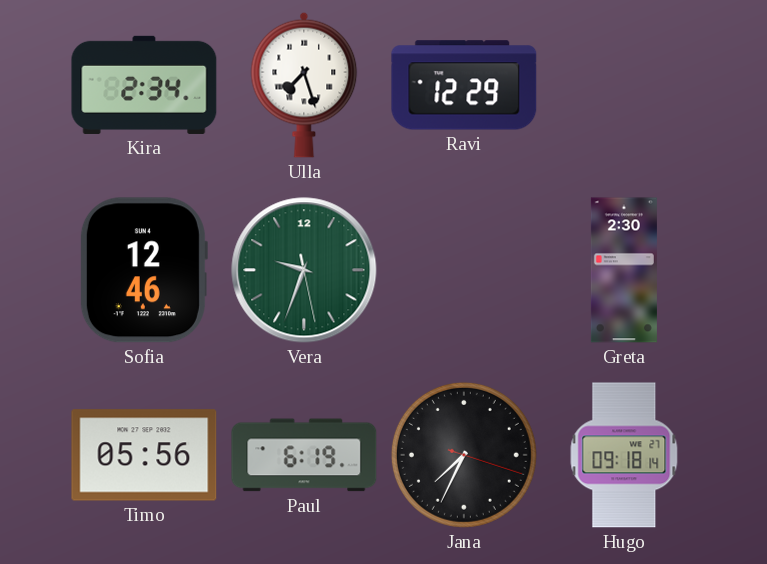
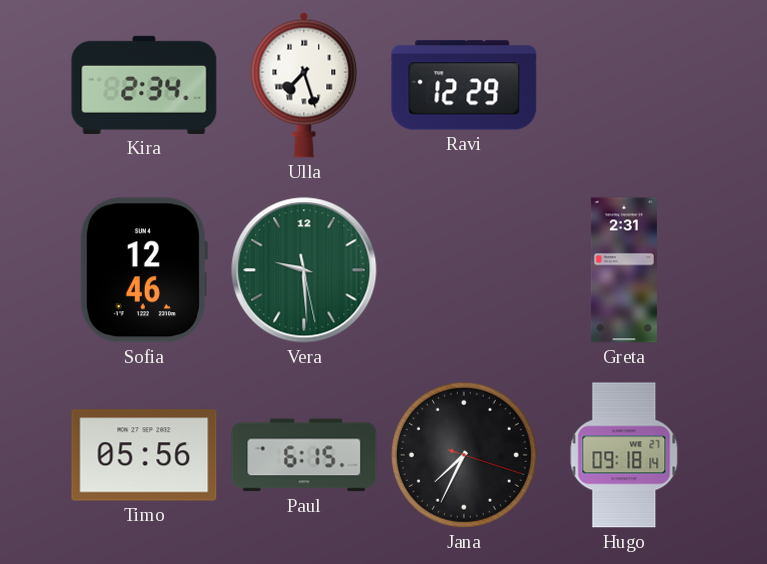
Vera: 9:33 -> 9:29 (304, 270)
Greta: 2:30 -> 2:31 (624, 270)
Paul: 6:19 -> 6:15 (304, 455)
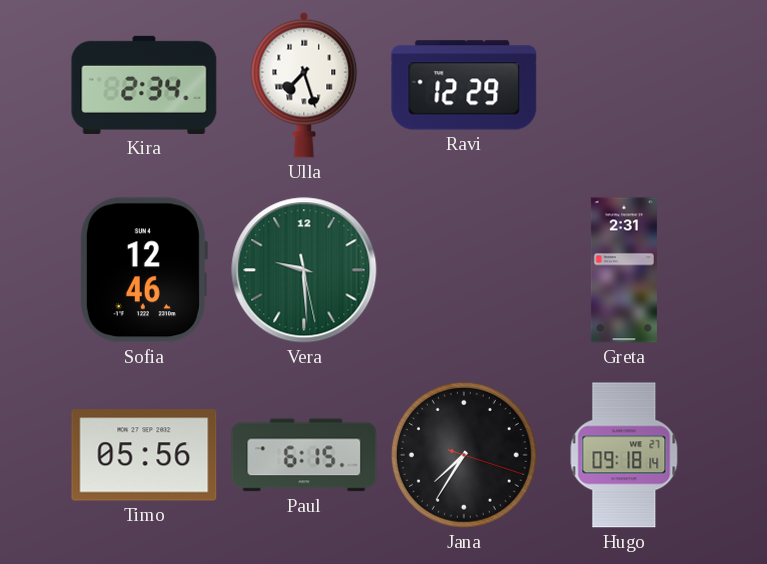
Jana: 7:34 -> 7:35 (464, 455)
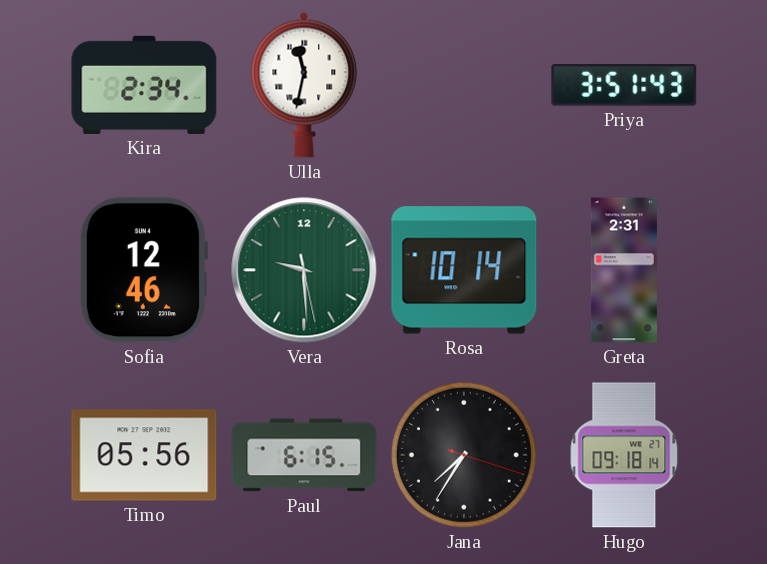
Ulla: 7:27 -> 11:32 (304, 85)
Ravi: 12:29 -> none (464, 85)
Priya: none -> 3:51 (624, 85)
Rosa: none -> 10:14 (464, 270)
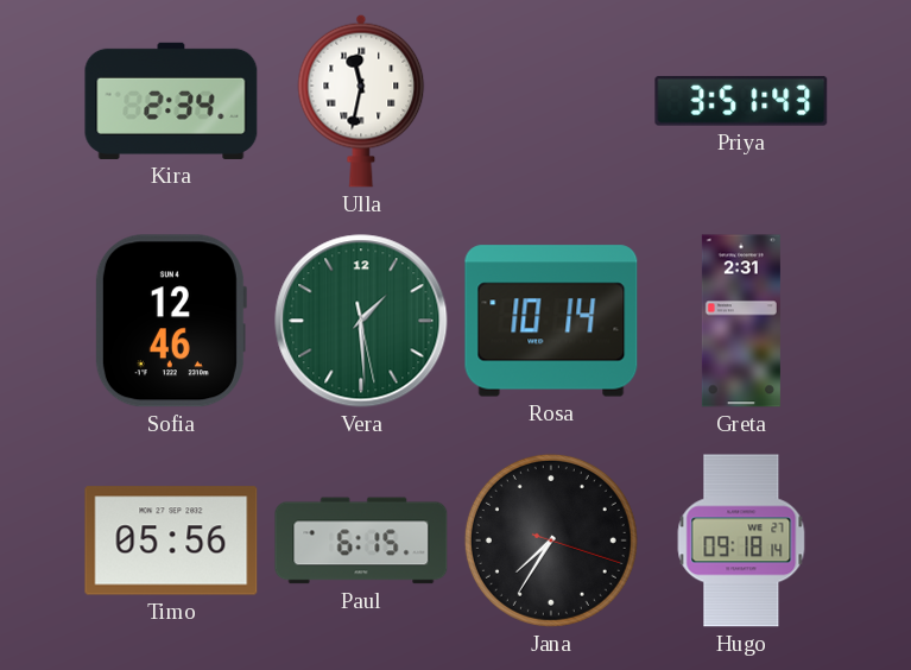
Vera: 9:29 -> 1:29 (361, 321)
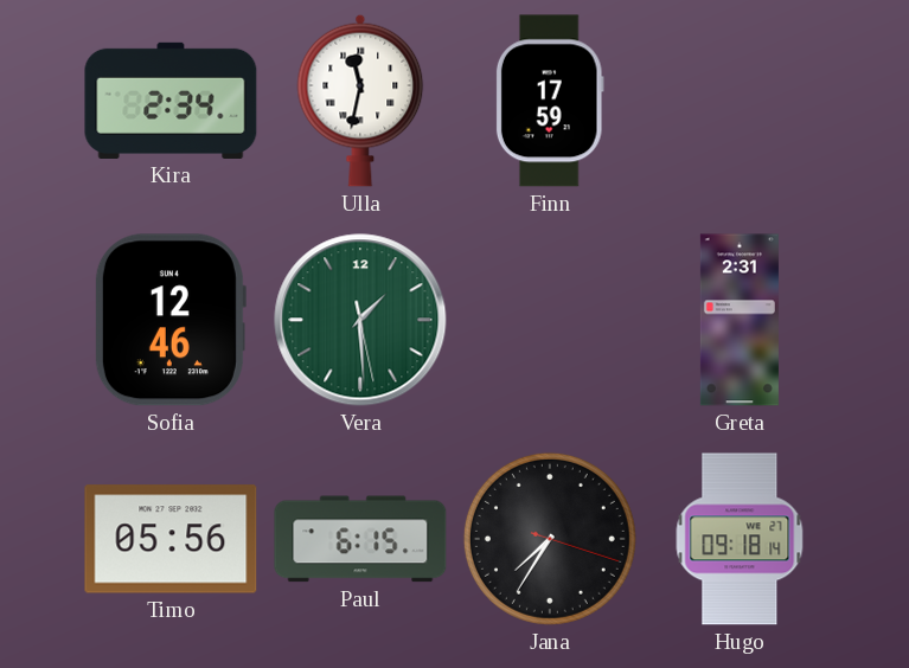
Finn: none -> 17:59 (550, 101)
Priya: 3:51 -> none (741, 101)
Rosa: 10:14 -> none (551, 321)
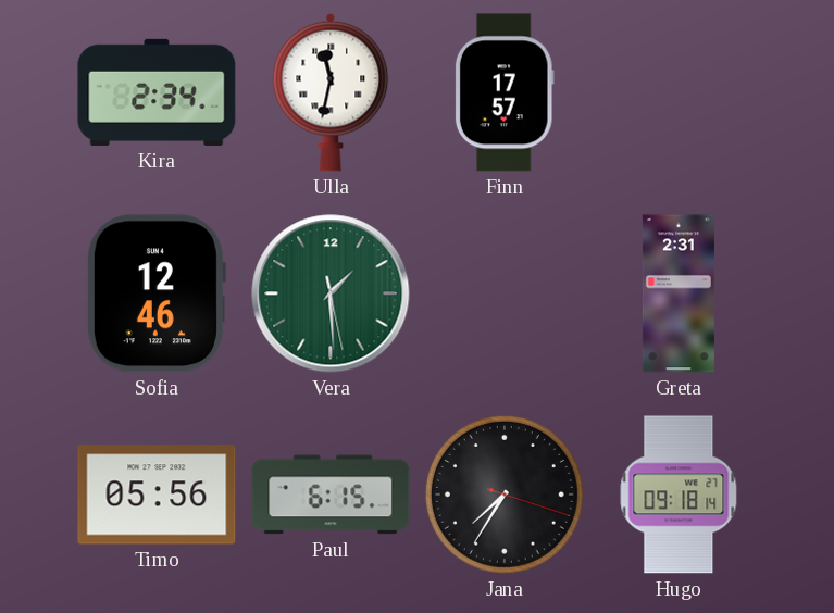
Finn: 17:59 -> 17:57 (505, 92)
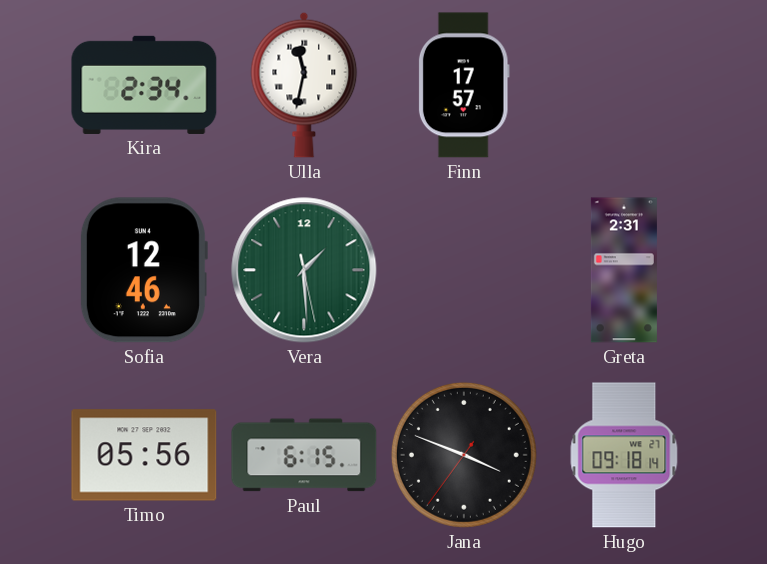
Jana: 7:35 -> 3:48 (464, 455)
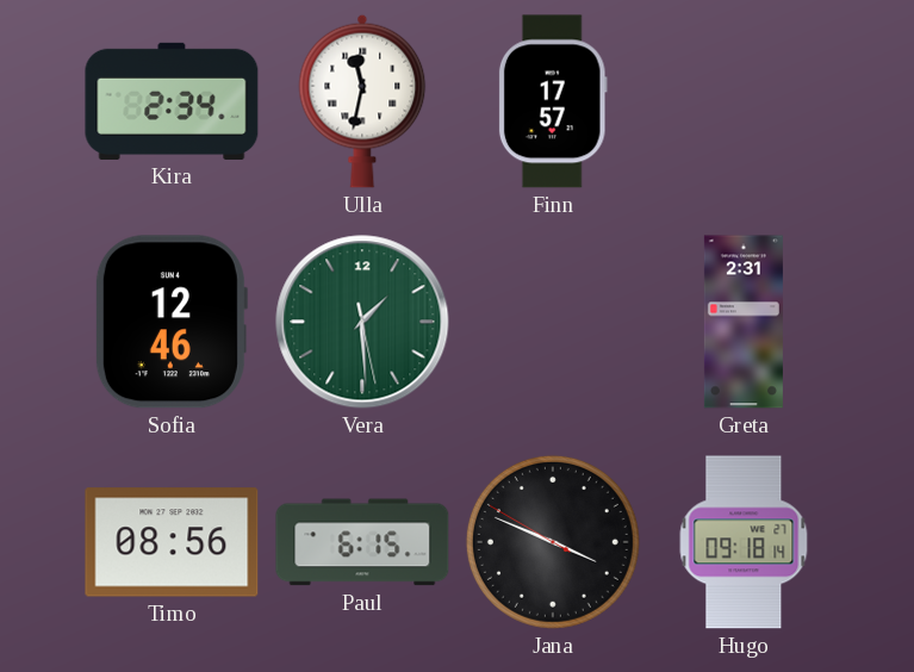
Timo: 05:56 -> 08:56 (172, 542)
Jana: 3:48:36 -> 3:48:50 (553, 542)
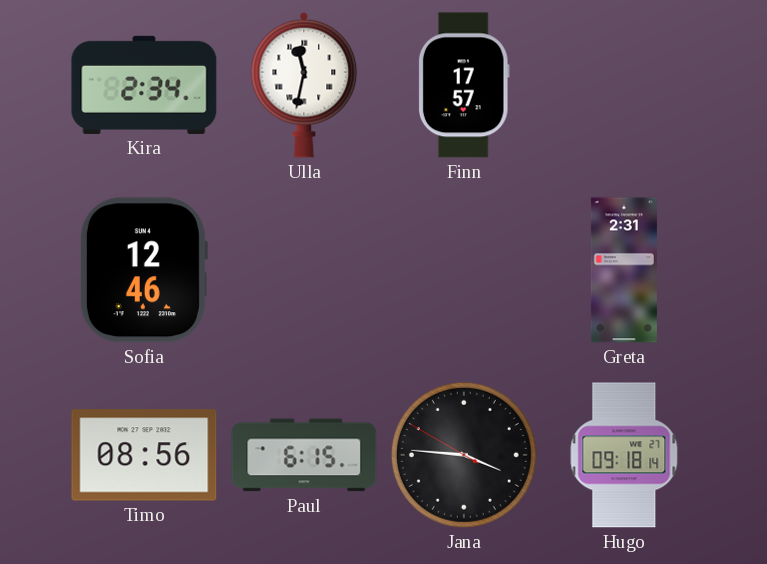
Vera: 1:29 -> none (362, 322)
Jana: 3:48 -> 3:45 (464, 455)
